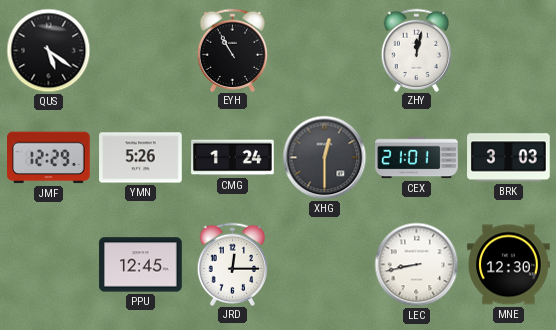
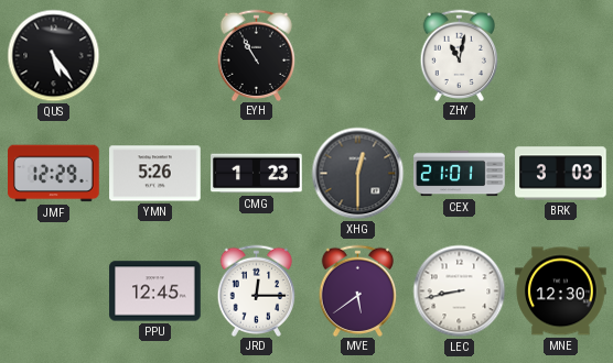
QUS: 5:21 -> 5:24 (54, 56)
ZHY: 12:02 -> 11:02 (460, 55)
CMG: 1:24 -> 1:23 (257, 174)
MVE: none -> 5:39 (358, 290)
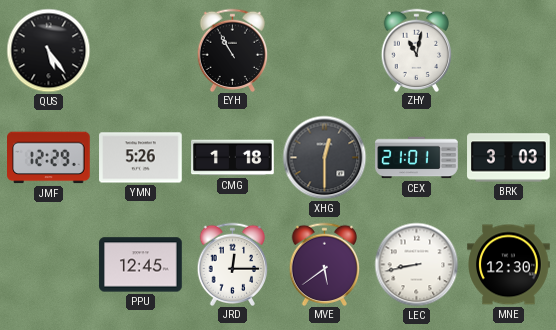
CMG: 1:23 -> 1:18 (233, 158)
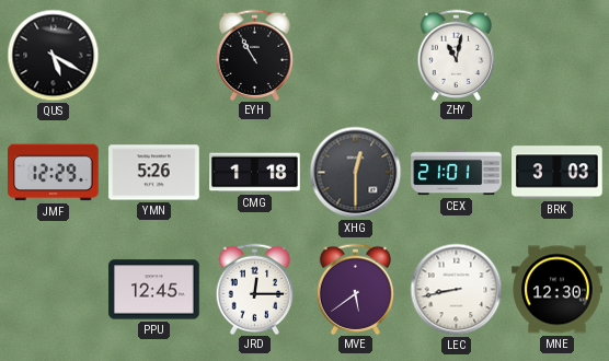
QUS: 5:24 -> 5:20 (54, 56)
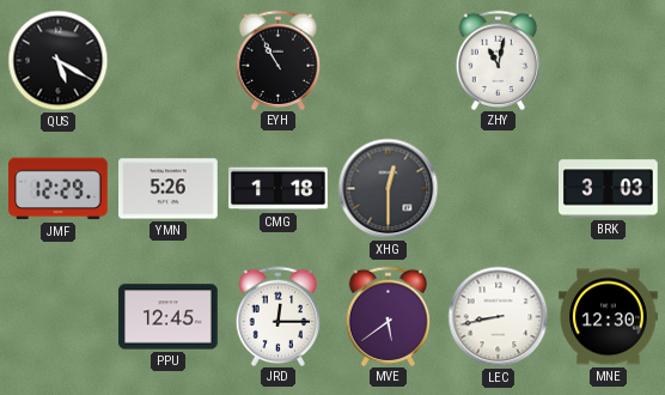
CEX: 21:01 -> none (457, 173)
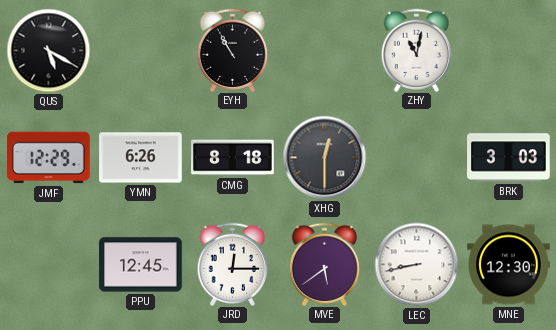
YMN: 5:26 -> 6:26 (141, 158)
CMG: 1:18 -> 8:18 (233, 158)
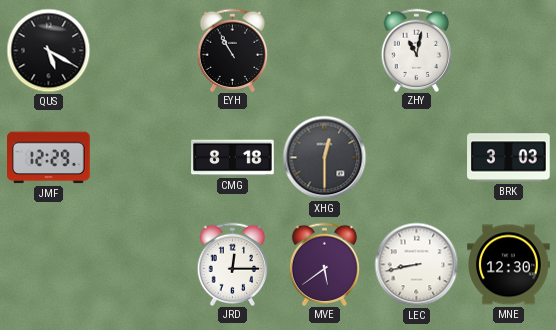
YMN: 6:26 -> none (141, 158)
PPU: 12:45 -> none (141, 265)
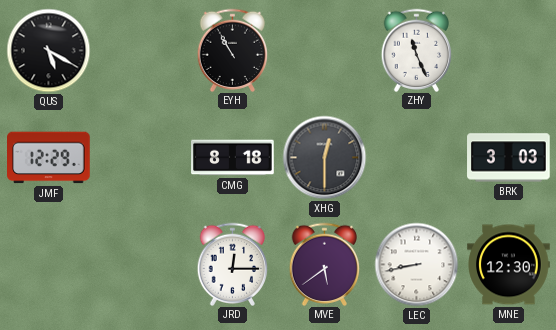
ZHY: 11:02 -> 11:26 (417, 50)
